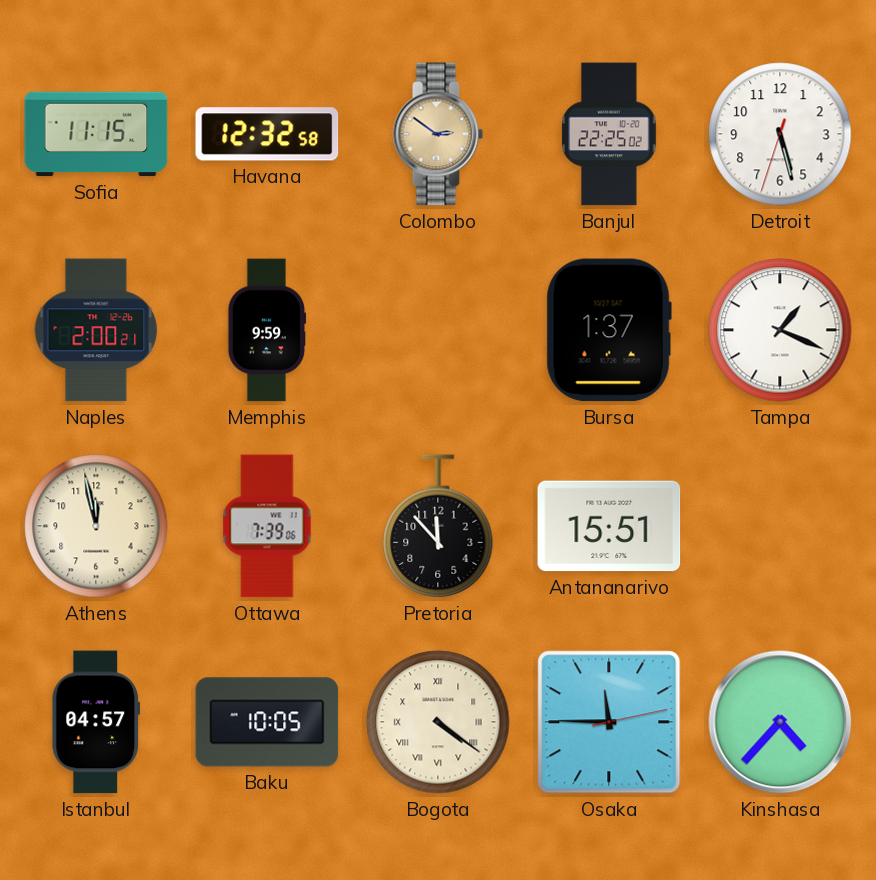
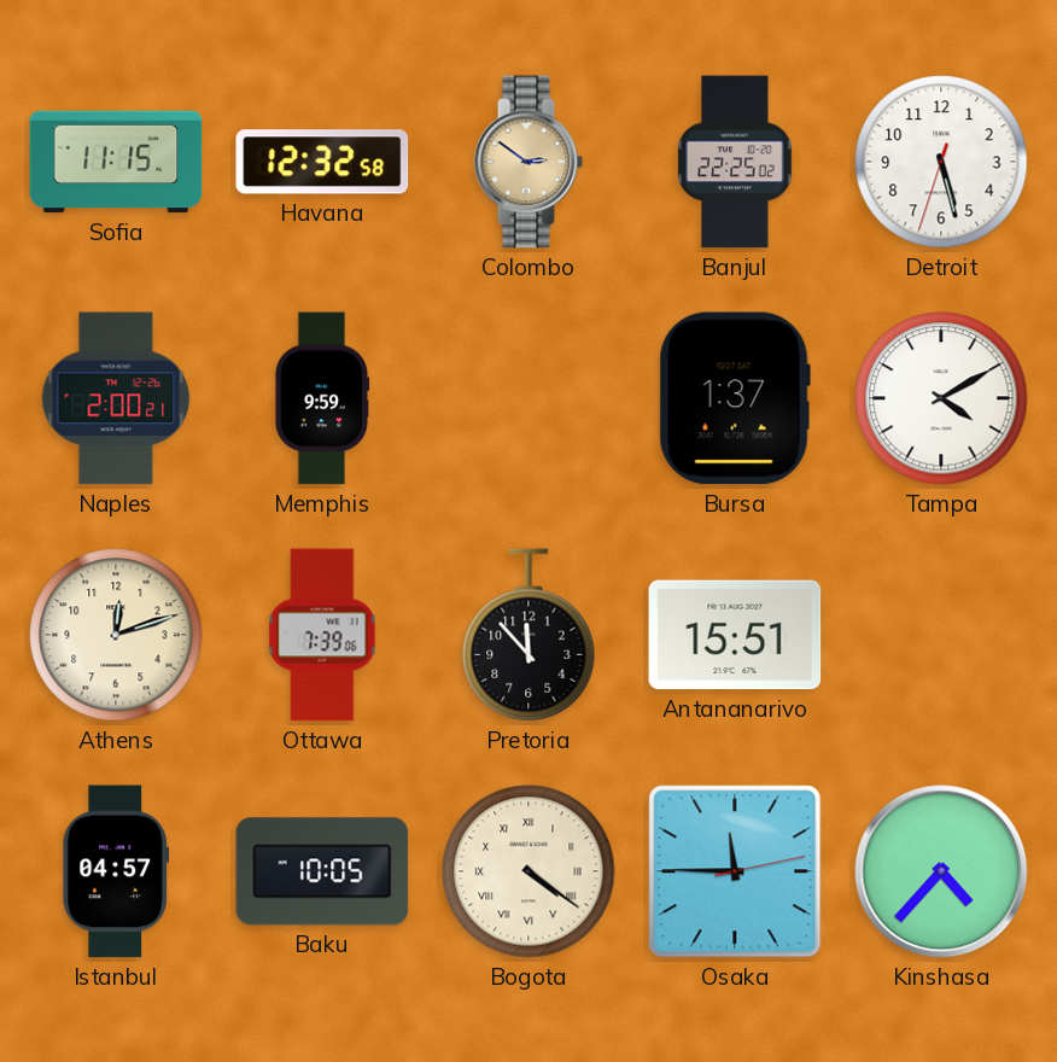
Tampa: 1:19 -> 4:10 (941, 398)
Athens: 11:58 -> 12:12 (116, 635)
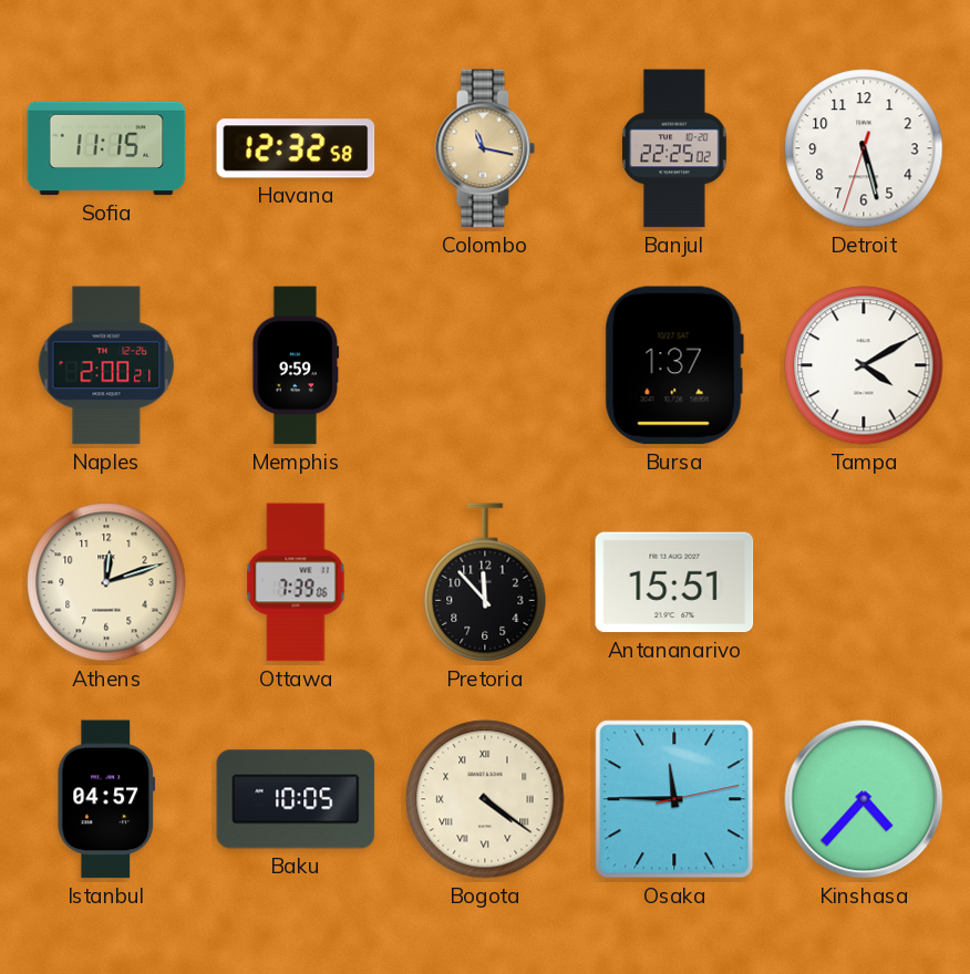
Colombo: 2:51 -> 11:17 (485, 148)
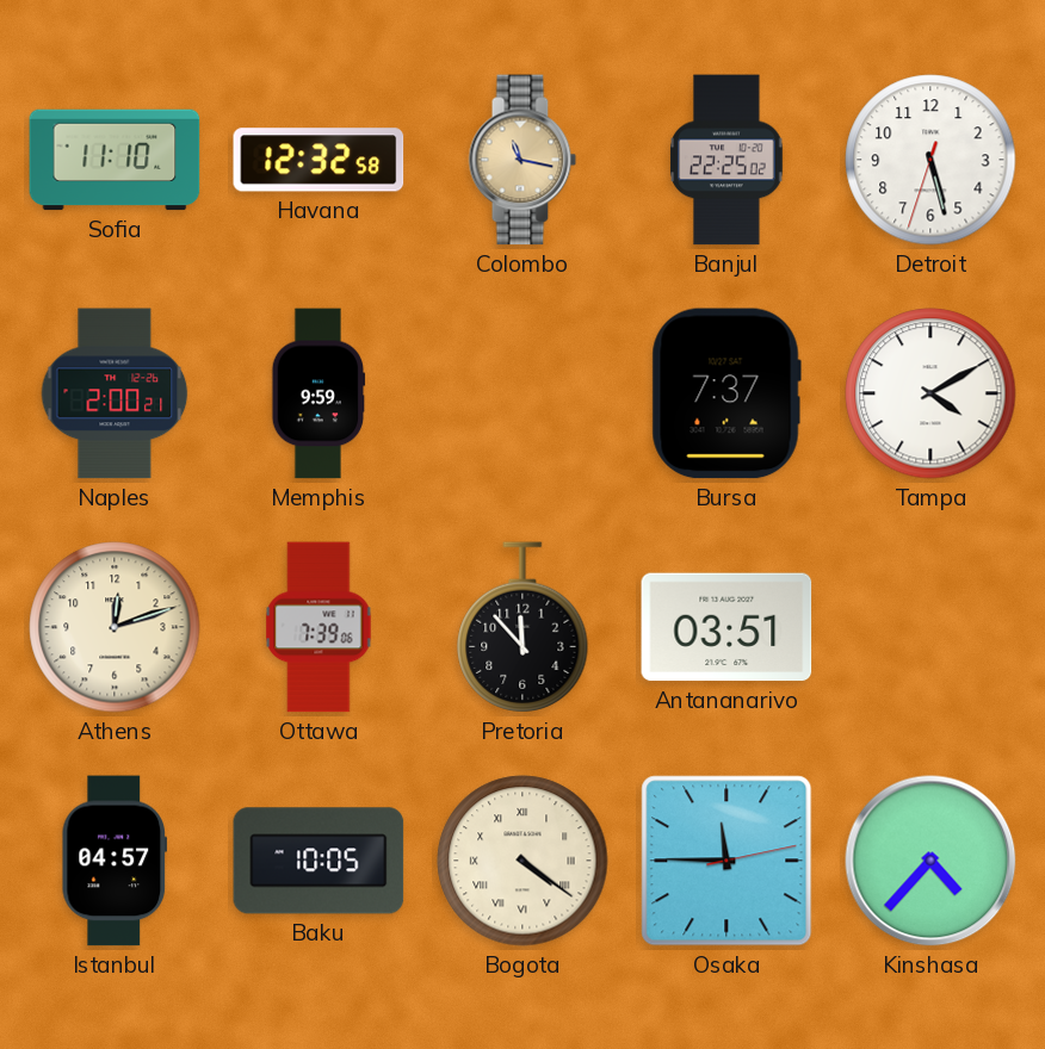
Sofia: 11:15 -> 11:10 (115, 160)
Bursa: 1:37 -> 7:37 (726, 393)
Antananarivo: 15:51 -> 03:51 (726, 627)
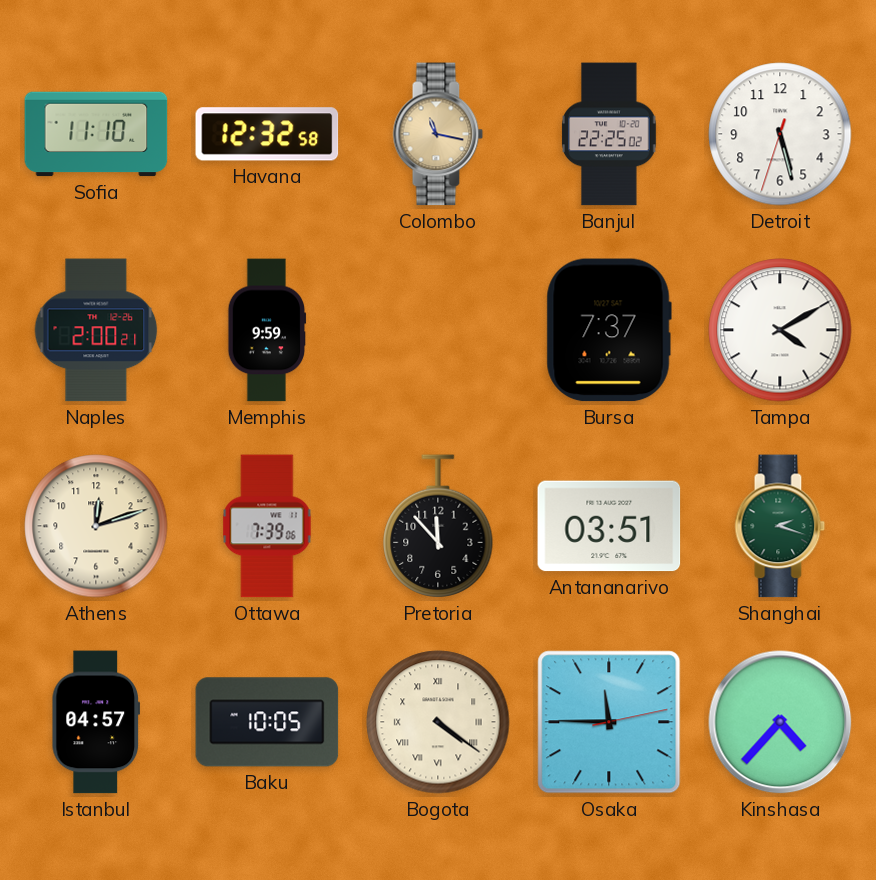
Shanghai: none -> 2:18 (780, 526)
